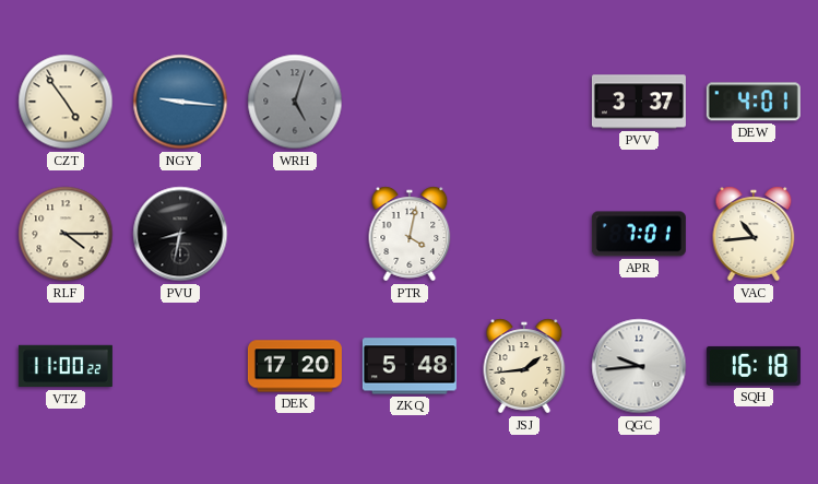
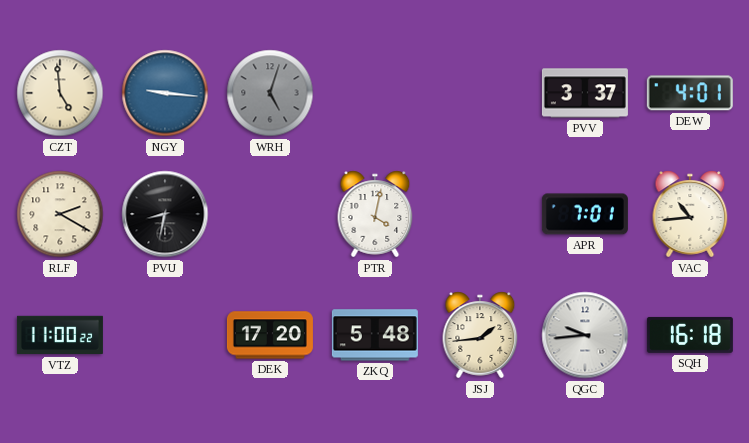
CZT: 4:54 -> 4:59 (60, 93)
RLF: 4:15 -> 2:20 (60, 214)
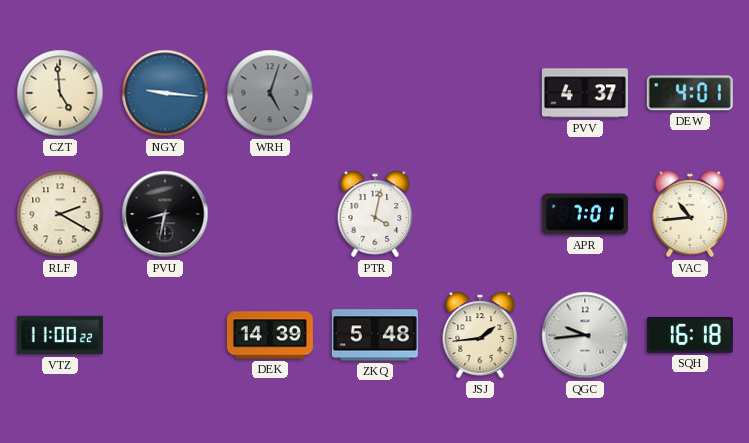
PVV: 3:37 -> 4:37 (585, 93)
DEK: 17:20 -> 14:39 (270, 335)
